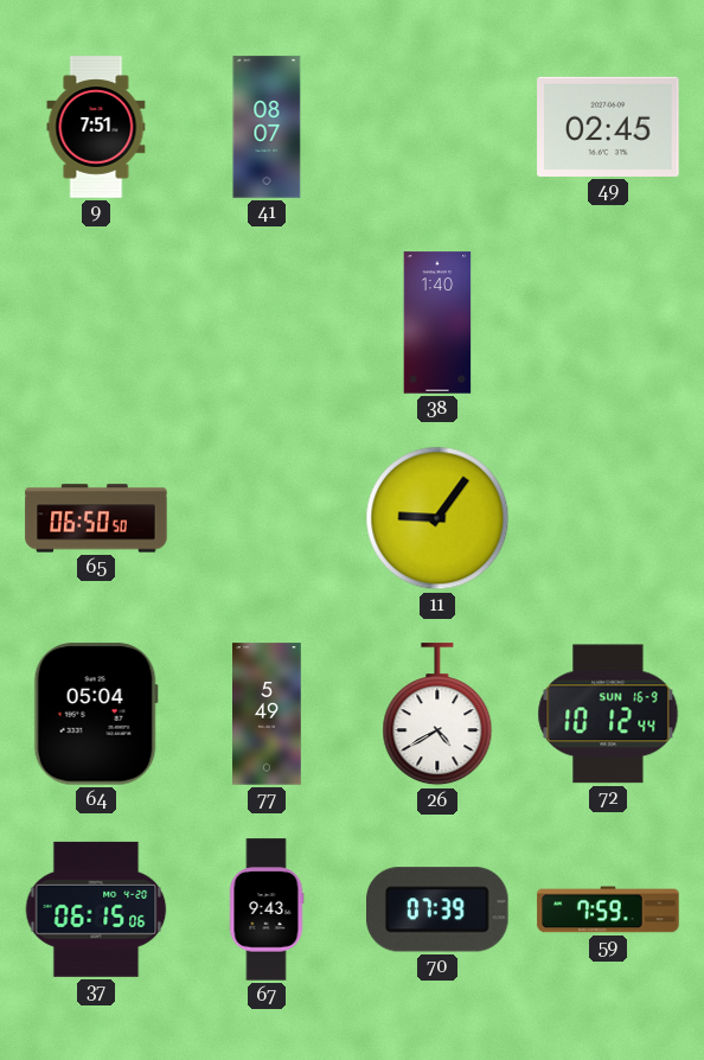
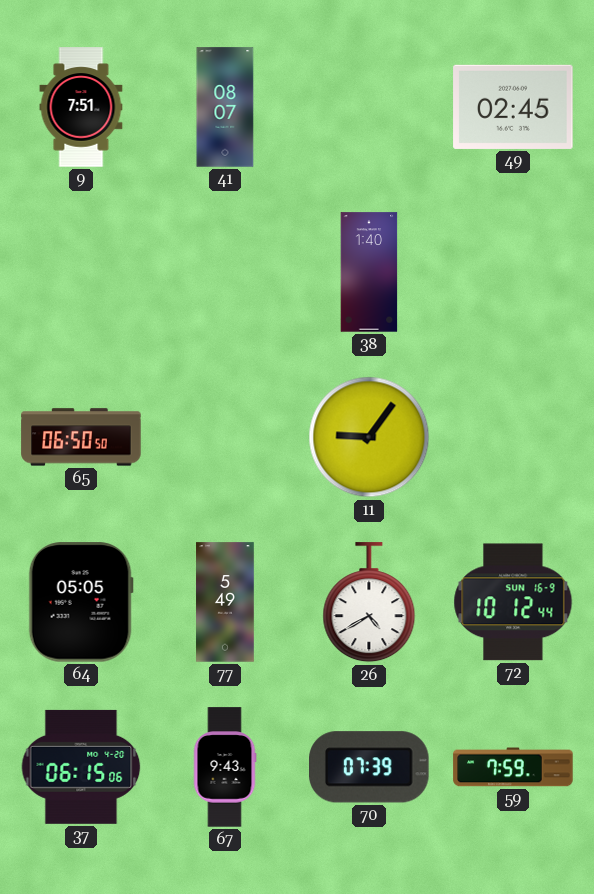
64: 05:04 -> 05:05 (81, 602)
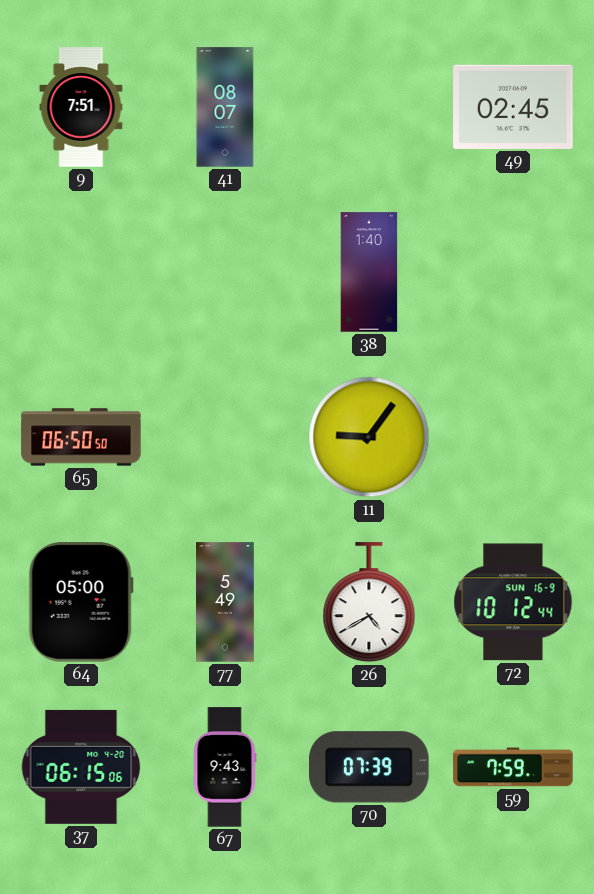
64: 05:05 -> 05:00 (81, 602)
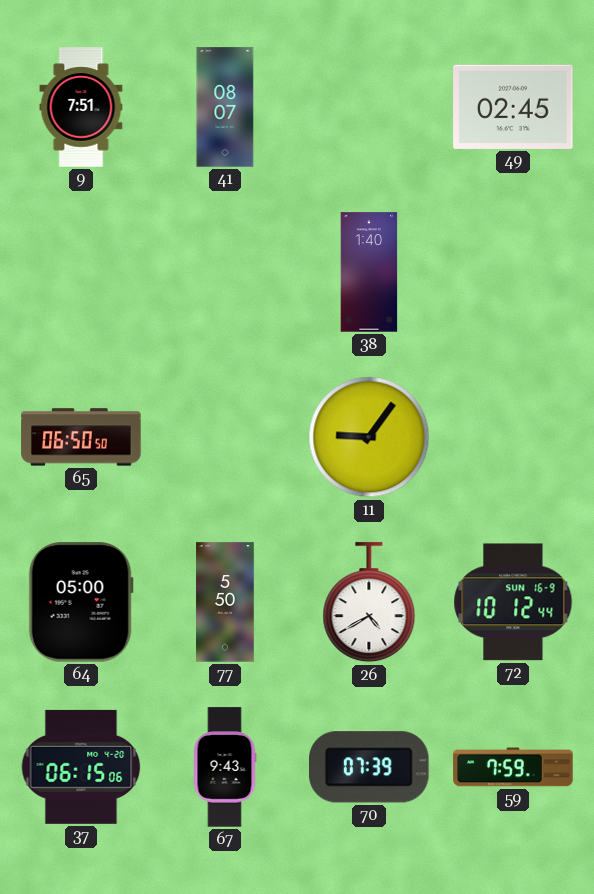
77: 5:49 -> 5:50 (225, 602)
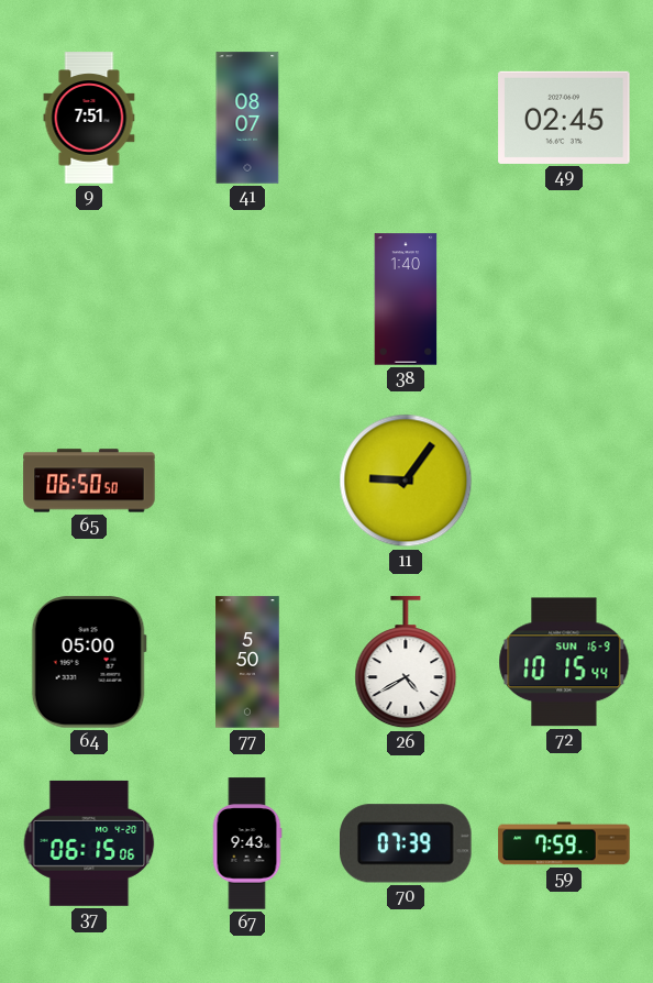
72: 10:12 -> 10:15 (564, 662)
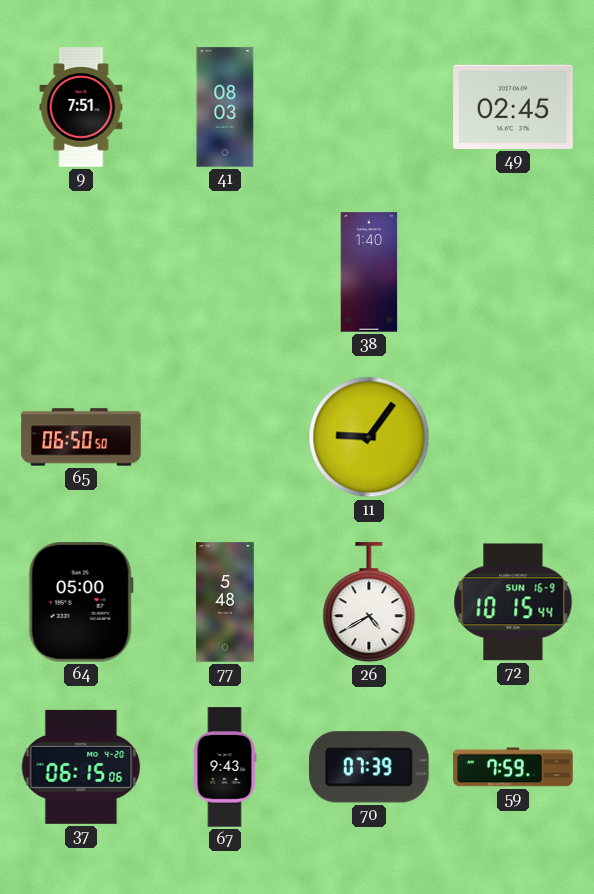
41: 08:07 -> 08:03 (225, 107)
77: 5:50 -> 5:48 (225, 602)
